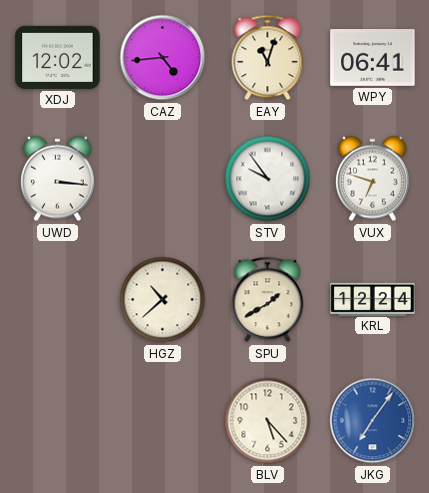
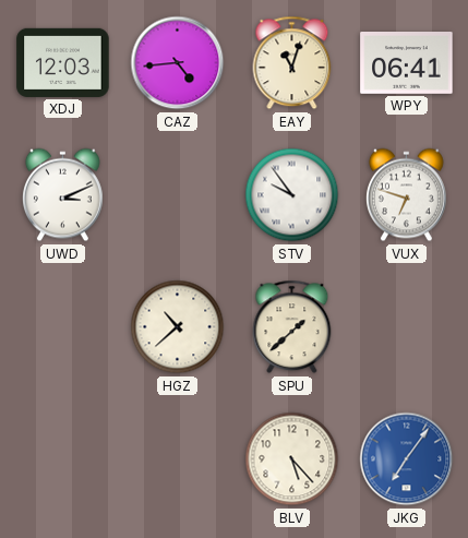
XDJ: 12:02 -> 12:03 (63, 62)
UWD: 3:16 -> 3:11 (62, 195)
SPU: 1:40 -> 1:38 (292, 327)
KRL: 12:24 -> none (373, 299)
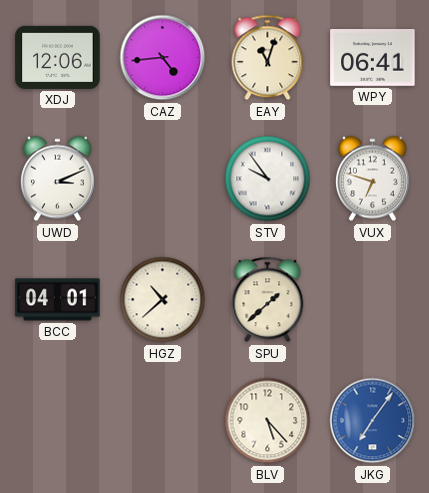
XDJ: 12:03 -> 12:06 (58, 57)
BCC: none -> 04:01 (58, 300)
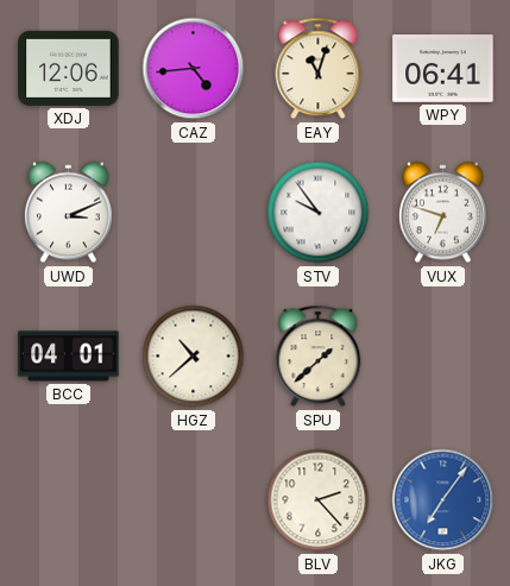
BLV: 5:23 -> 2:23 (319, 500)
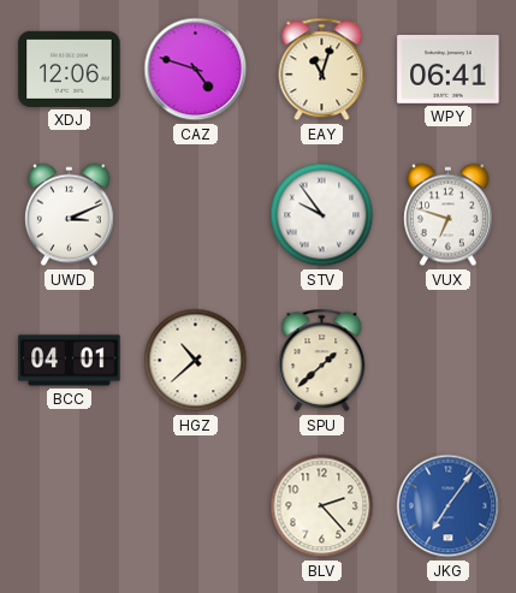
CAZ: 4:44 -> 4:48 (196, 70)
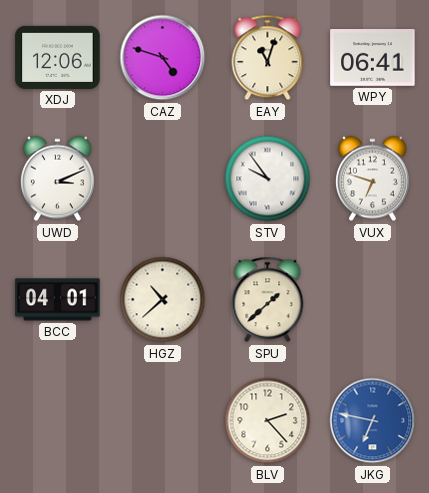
JKG: 7:06 -> 6:47 (373, 421)
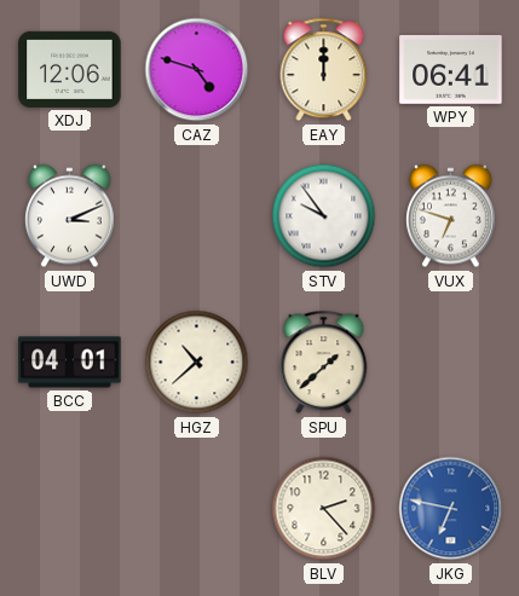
EAY: 11:03 -> 12:00 (324, 70)
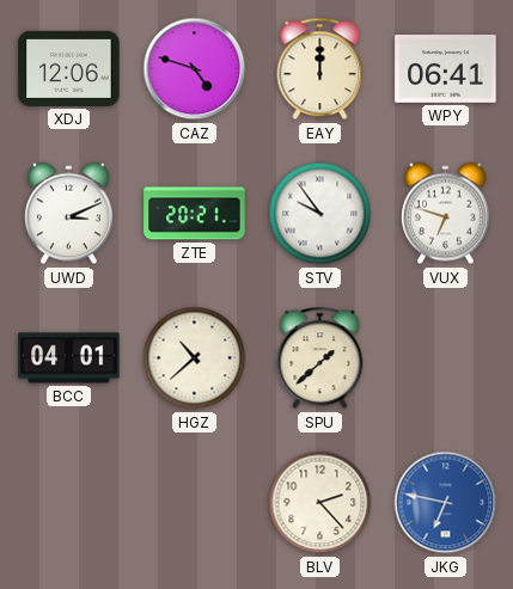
ZTE: none -> 20:21 (195, 214)
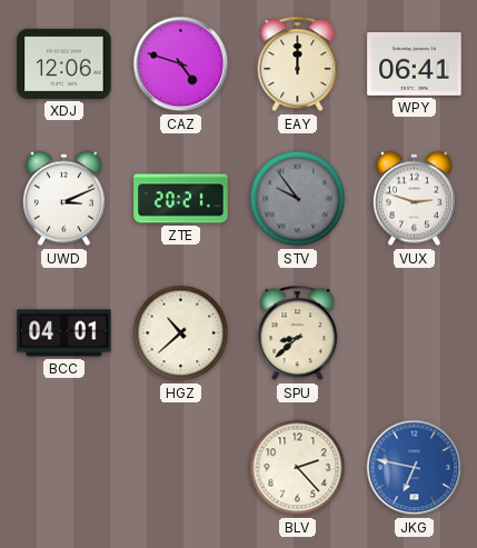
STV dial: white -> grey (298, 199)
VUX: 6:48 -> 2:48 (414, 199)
SPU: 1:38 -> 8:38 (298, 333)
